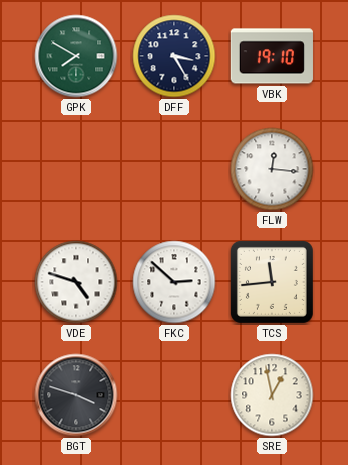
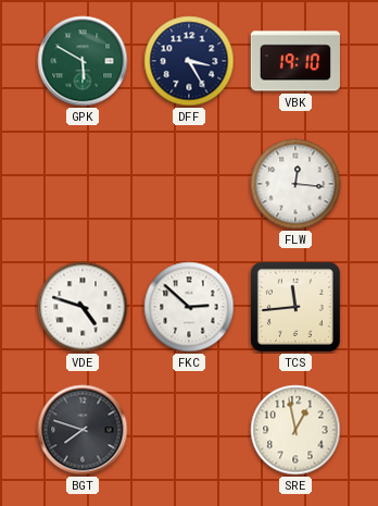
GPK: 7:50 -> 5:50 (83, 61)
BGT: 3:48 -> 7:48 (83, 430)
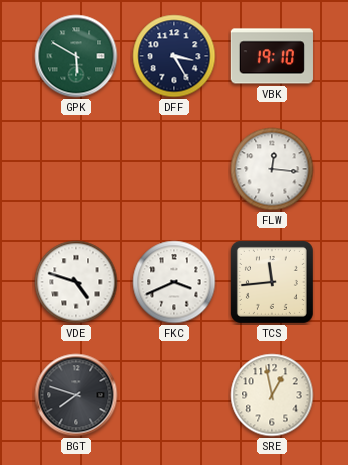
FKC: 2:52 -> 3:41 (174, 282)
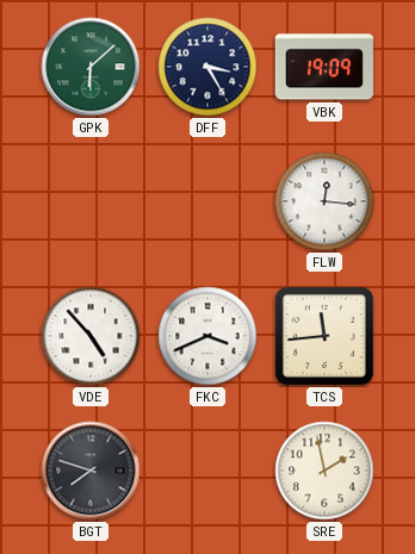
GPK: 5:50 -> 6:08 (91, 67)
VBK: 19:10 -> 19:09 (324, 67)
VDE: 4:48 -> 4:53 (91, 336)
SRE: 12:58 -> 1:58 (324, 471)
